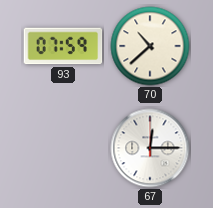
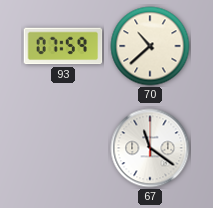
67: 12:15 -> 11:21 (150, 148)
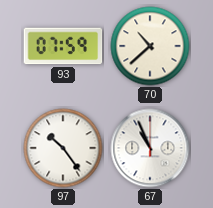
97: none -> 10:24 (63, 148)
67: 11:21 -> 10:56 (150, 148)
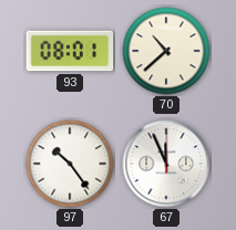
93: 07:59 -> 08:01 (70, 51)
67: 10:56 -> 11:56 (166, 164)
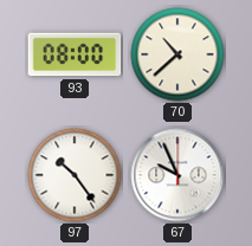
93: 08:01 -> 08:00 (75, 54)
67: 11:56 -> 9:56 (177, 175)
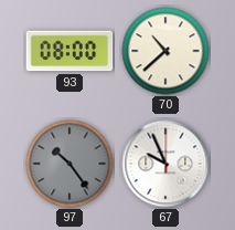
97 dial: white -> grey (70, 164)
